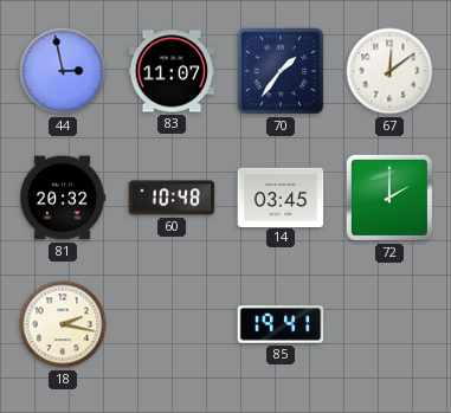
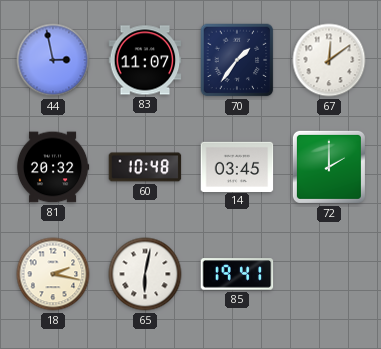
65: none -> 6:02 (145, 274)
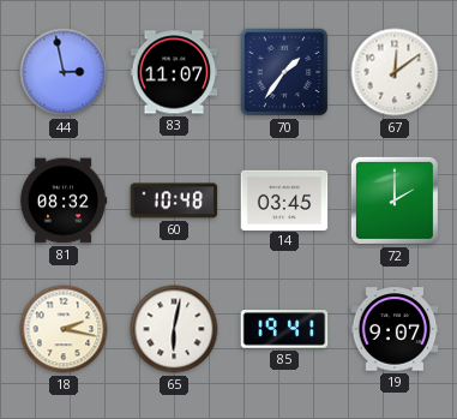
81: 20:32 -> 08:32 (64, 200)
19: none -> 9:07 (395, 329)
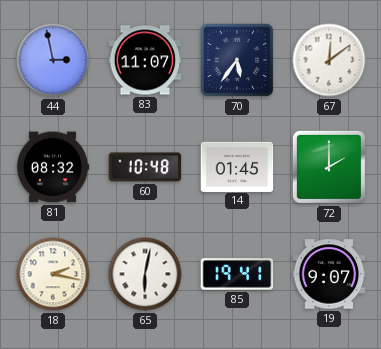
70: 1:36 -> 5:36 (237, 60)
14: 03:45 -> 01:45 (237, 166)
